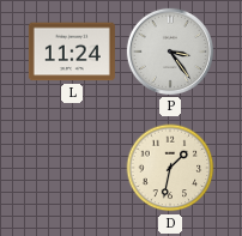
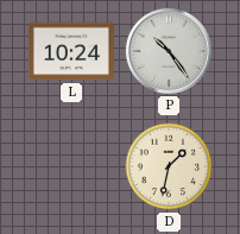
L: 11:24 -> 10:24 (71, 51)
P: 3:24 -> 10:24 (169, 51)
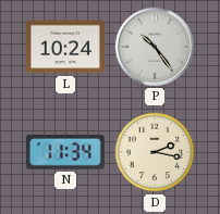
N: none -> 11:34 (65, 152)
D: 1:32 -> 2:17 (155, 152)
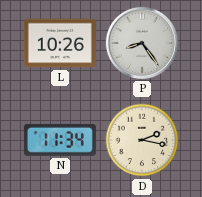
L: 10:24 -> 10:26 (60, 43)
P: 10:24 -> 8:24 (142, 43)
